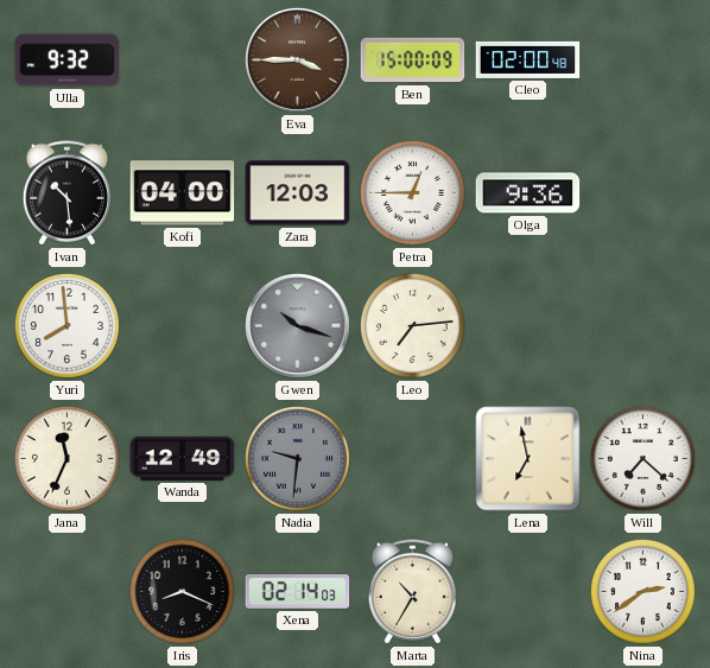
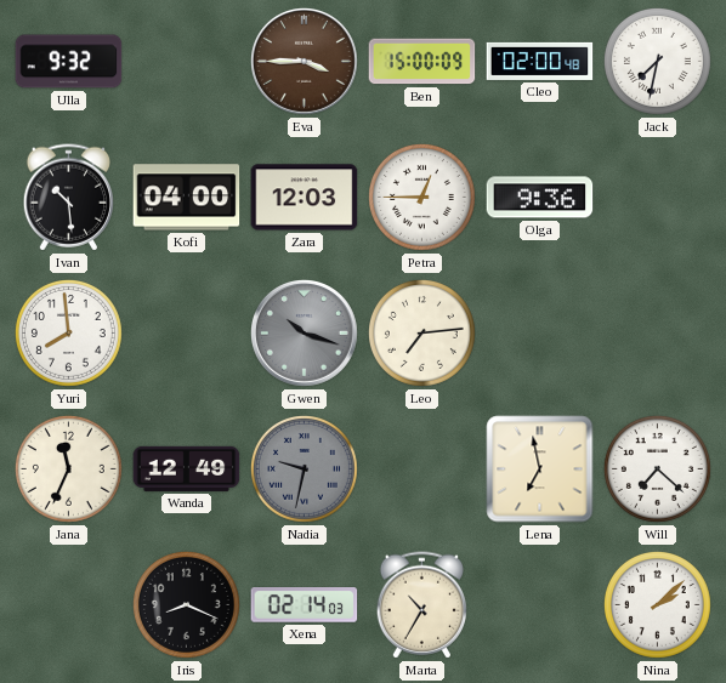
Jack: none -> 7:32 (657, 61)
Nadia: 9:31 -> 9:32 (304, 468)
Nina: 2:39 -> 2:08 (657, 604)
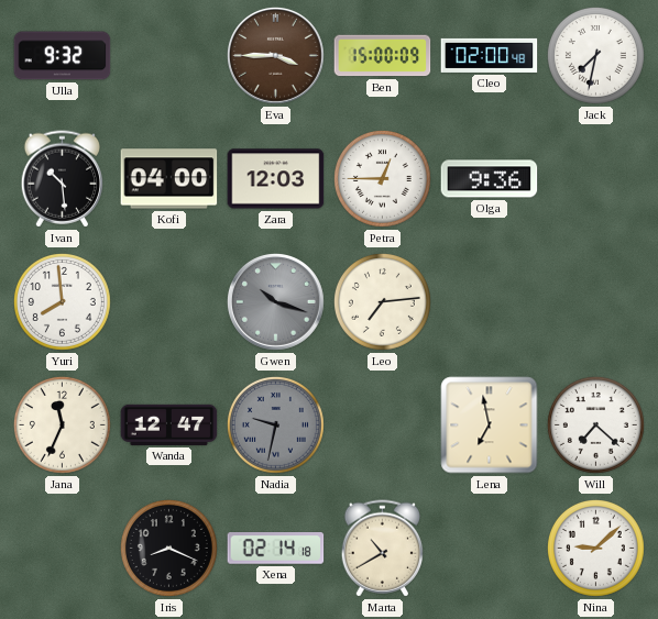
Wanda: 12:49 -> 12:47 (169, 424)
Xena: 02:14:03 -> 02:14:18 (276, 549)
Marta: 10:35 -> 10:40 (383, 549)
Nina: 2:08 -> 9:08 (595, 548)
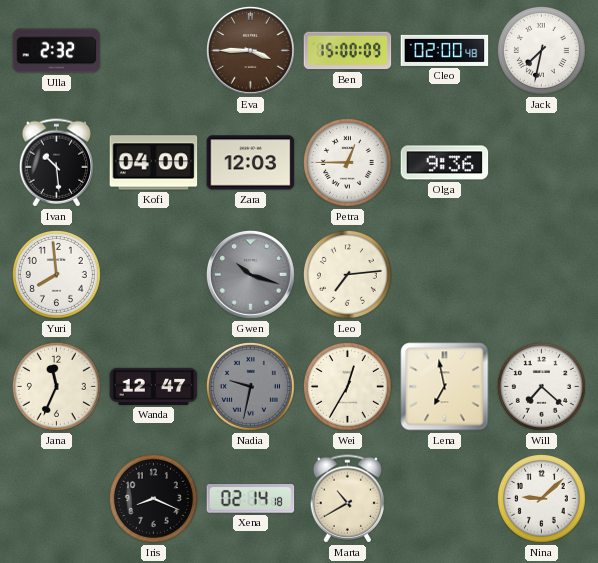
Ulla: 9:32 -> 2:32 (57, 51)
Wei: none -> 12:35 (347, 386)
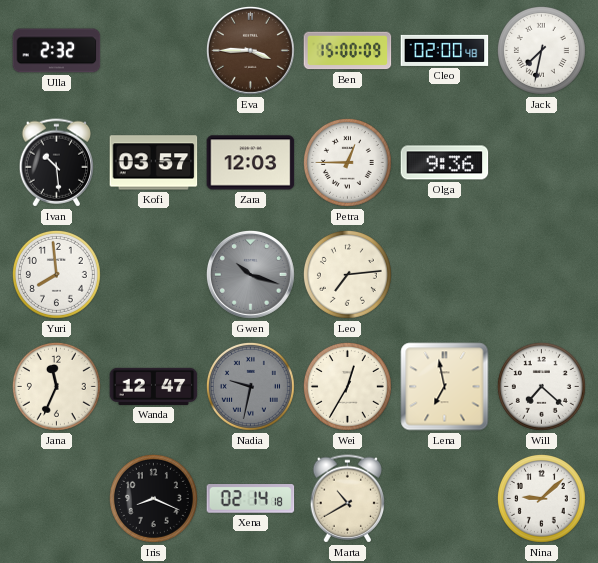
Kofi: 04:00 -> 03:57 (154, 163)
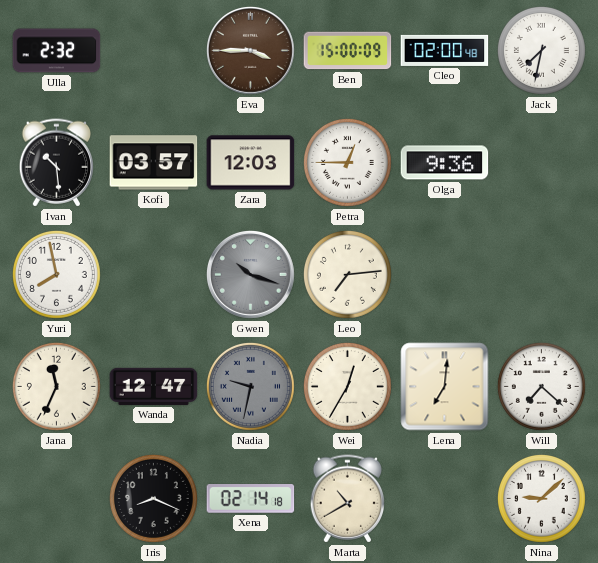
Yuri: 7:59 -> 7:58 (56, 274)
Lena: 6:58 -> 7:01 (445, 387)
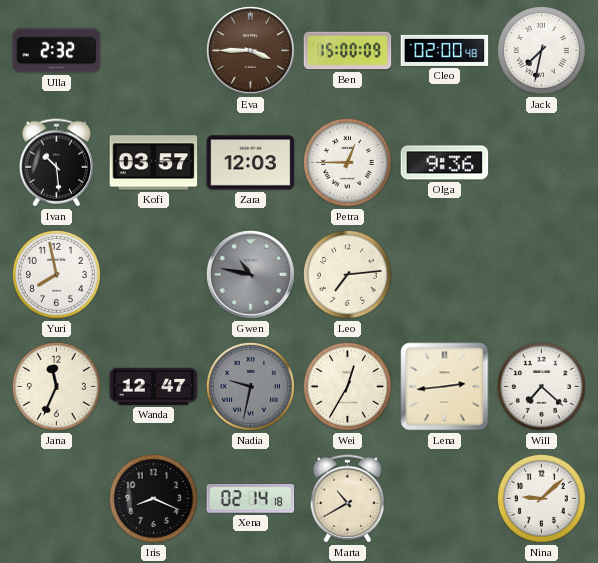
Gwen: 10:18 -> 10:47 (250, 274)
Lena: 7:01 -> 2:44 (445, 387)
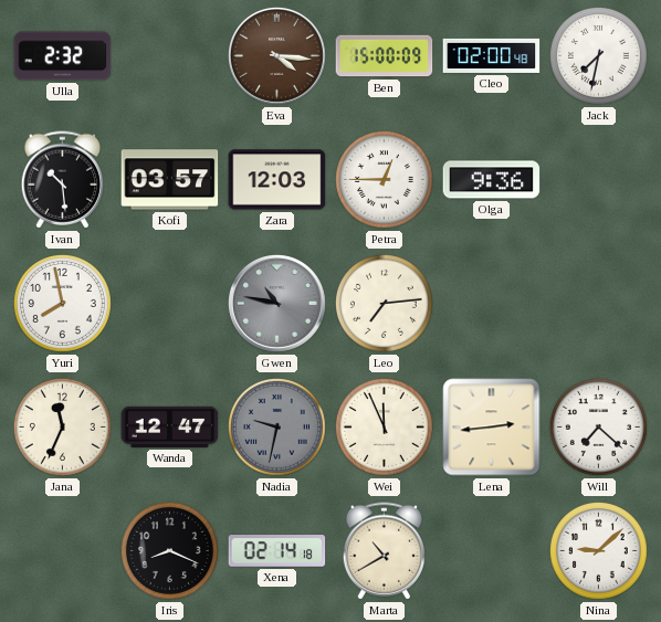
Eva: 3:45 -> 4:16 (276, 55)
Wei: 12:35 -> 11:56 (384, 426)
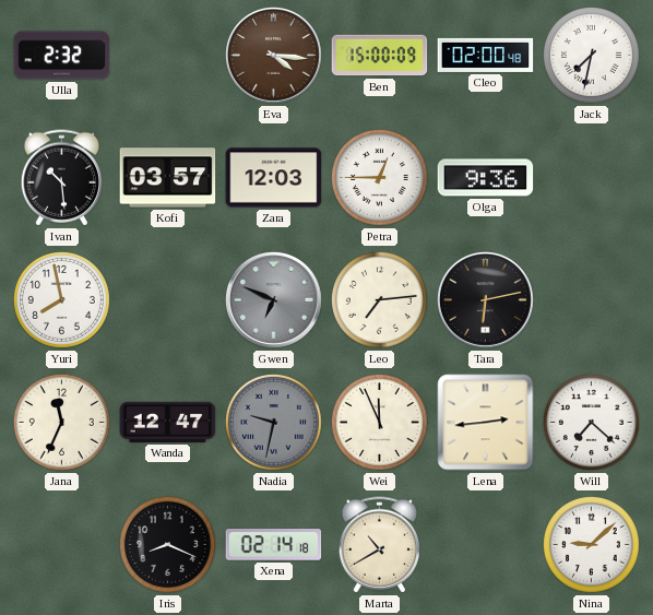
Gwen: 10:47 -> 6:49 (273, 299)
Tara: none -> 6:13 (485, 299)
